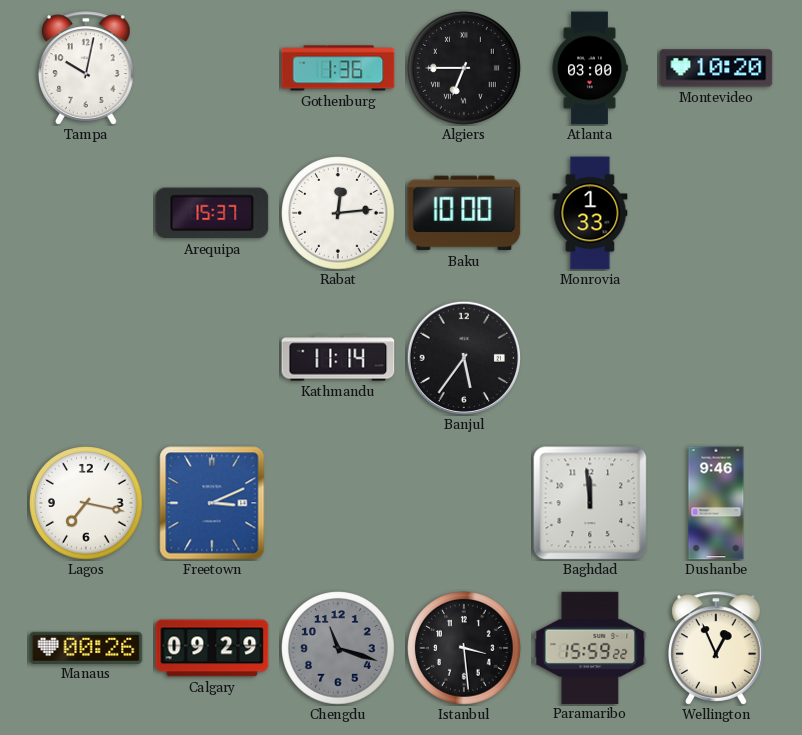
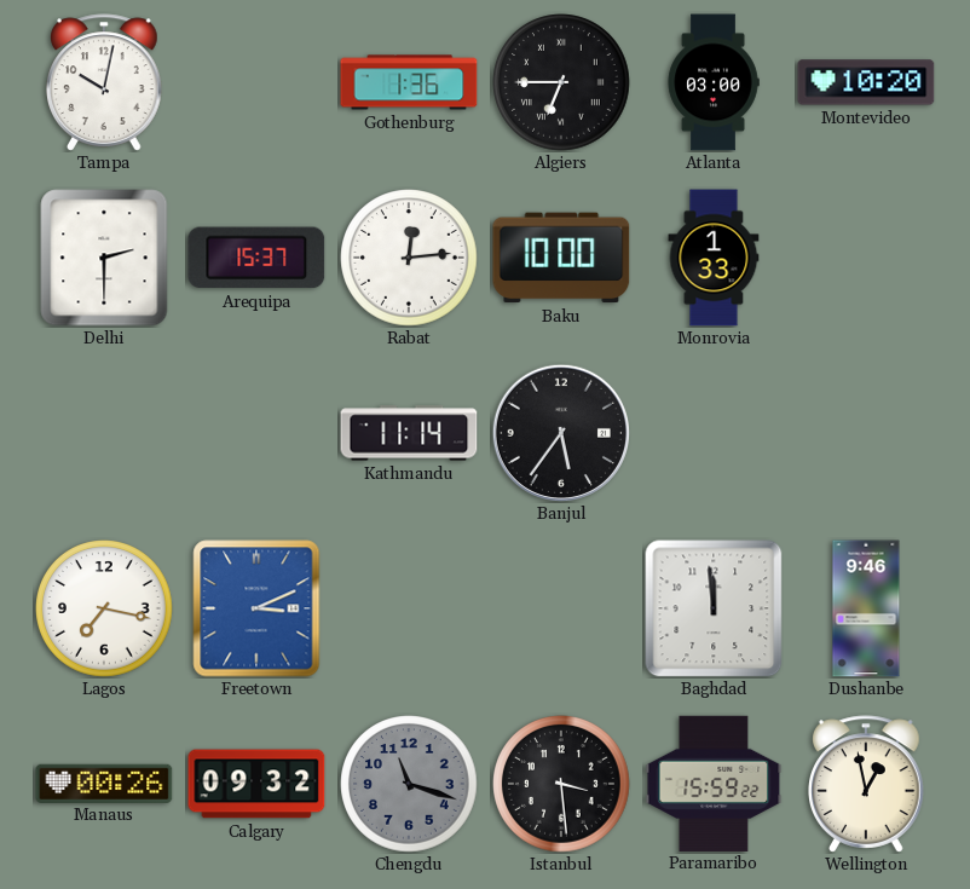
Delhi: none -> 2:30 (104, 258)
Calgary: 09:29 -> 09:32 (256, 784)
Wellington: 12:56 -> 12:58 (866, 784)
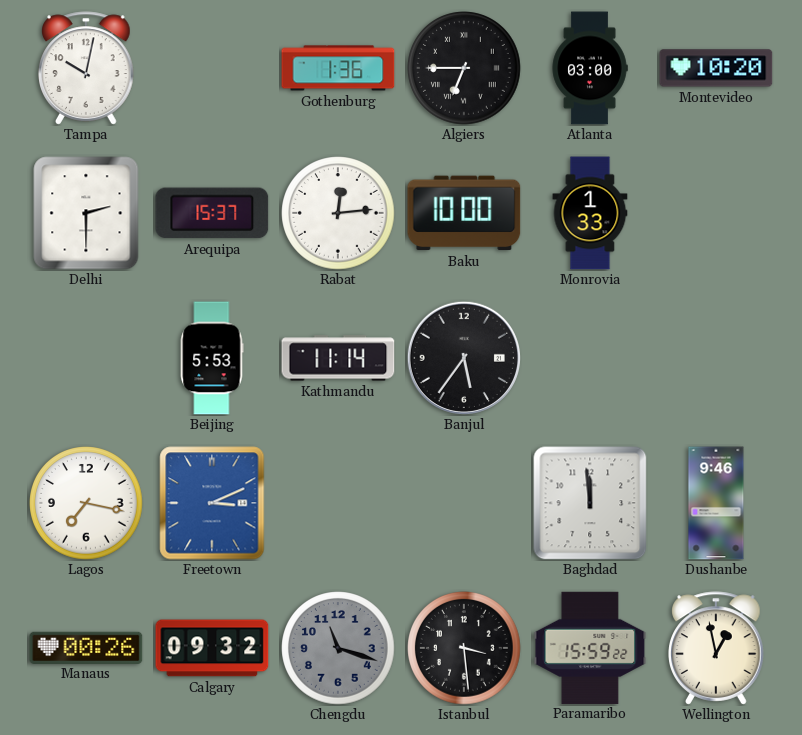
Beijing: none -> 5:53 (212, 358)
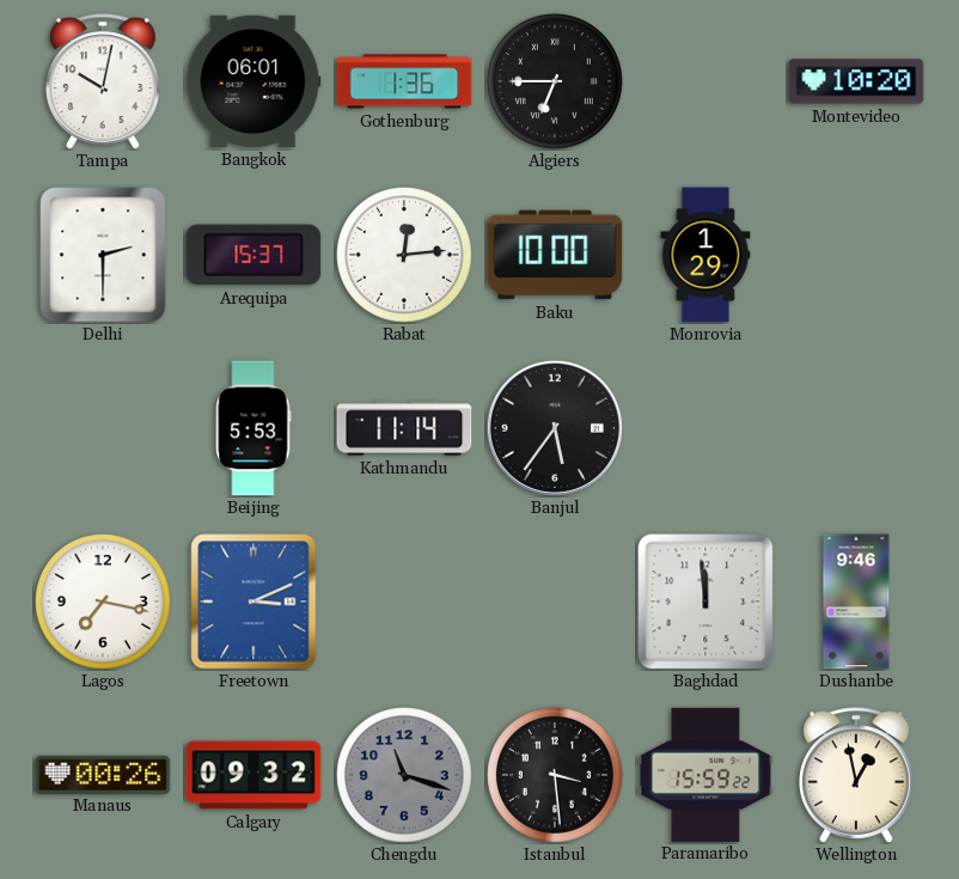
Bangkok: none -> 06:01 (254, 81)
Atlanta: 03:00 -> none (590, 68)
Monrovia: 1:33 -> 1:29 (705, 255)
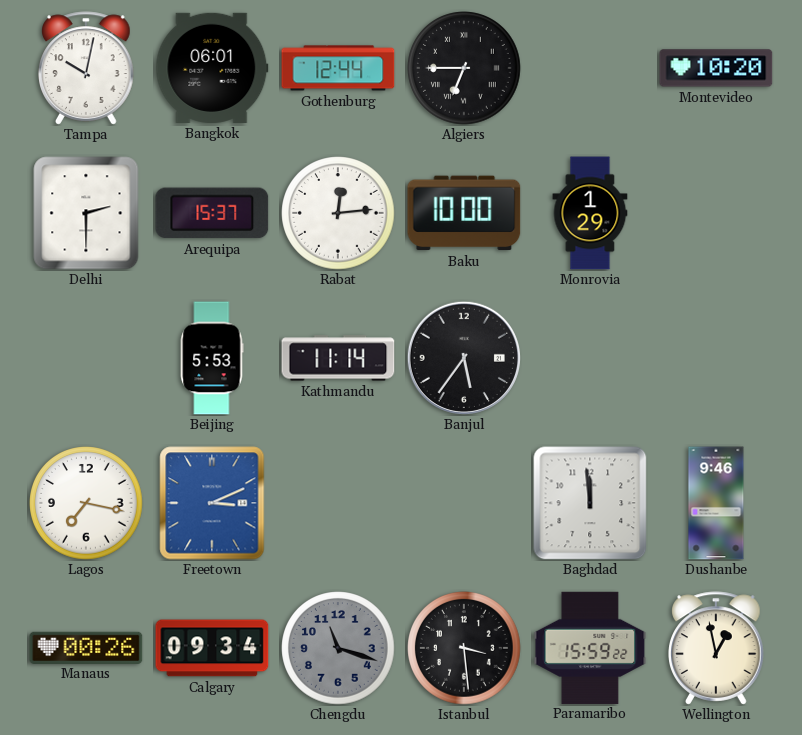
Gothenburg: 1:36 -> 12:44 (338, 68)
Calgary: 09:32 -> 09:34 (212, 648)
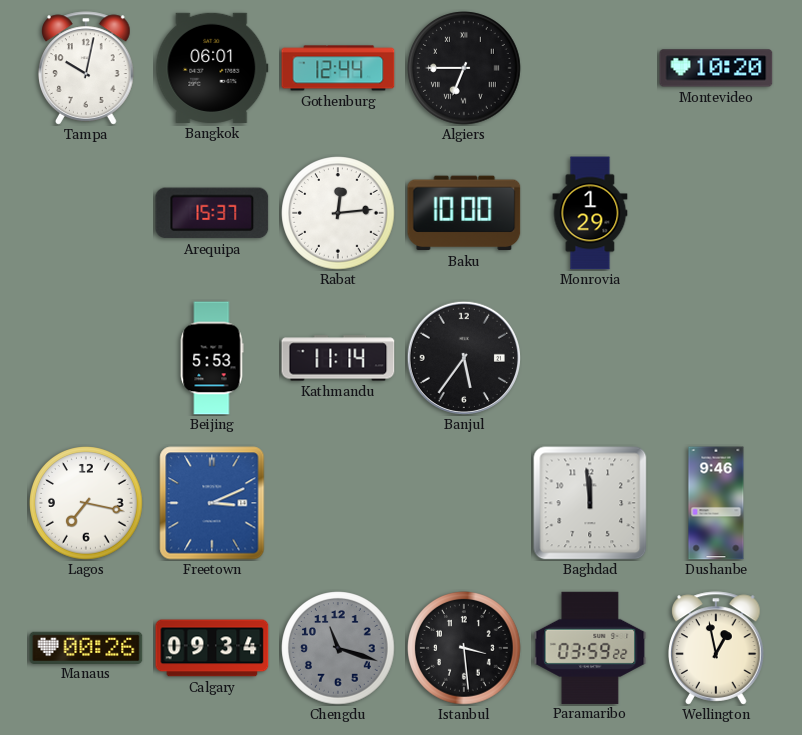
Delhi: 2:30 -> none (86, 213)
Paramaribo: 15:59 -> 03:59 (590, 647)
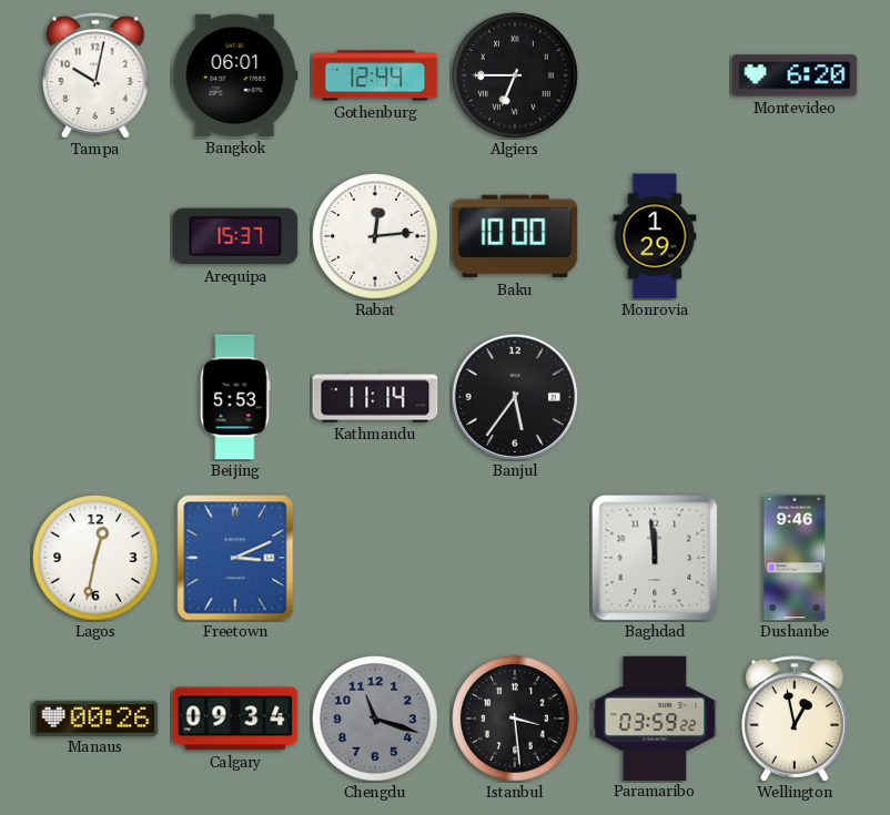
Montevideo: 10:20 -> 6:20 (795, 75)
Lagos: 7:17 -> 12:32 (95, 558)
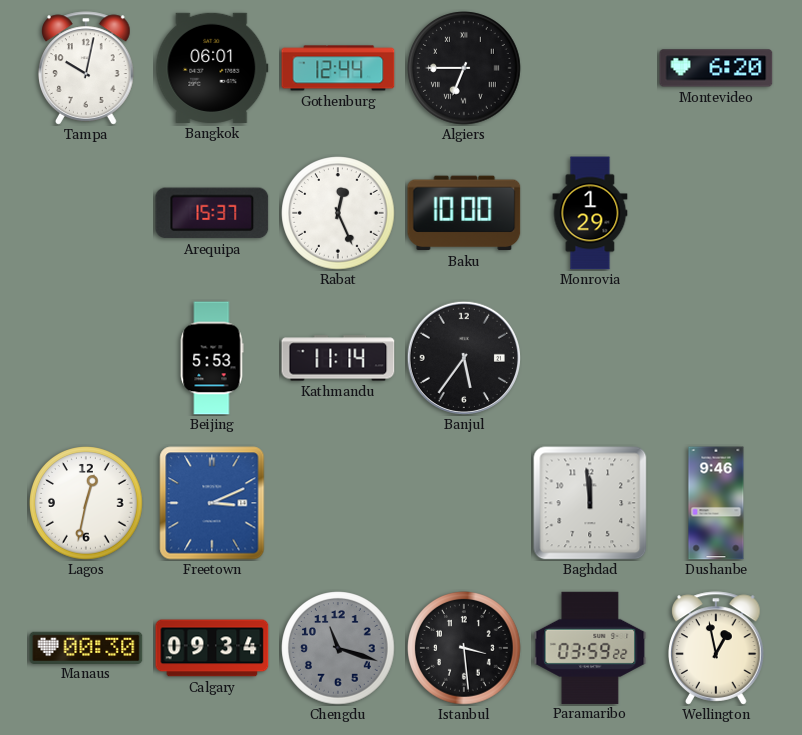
Rabat: 12:14 -> 12:26 (338, 213)
Manaus: 00:26 -> 00:30 (86, 647)
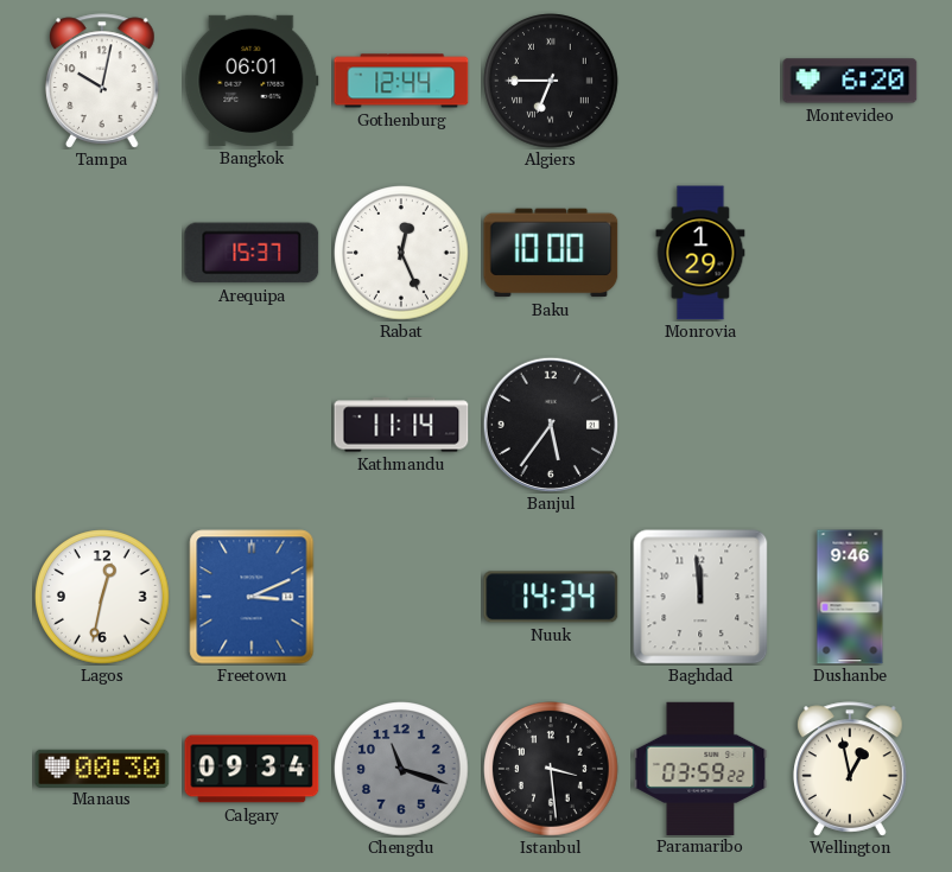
Beijing: 5:53 -> none (212, 358)
Nuuk: none -> 14:34 (551, 597)
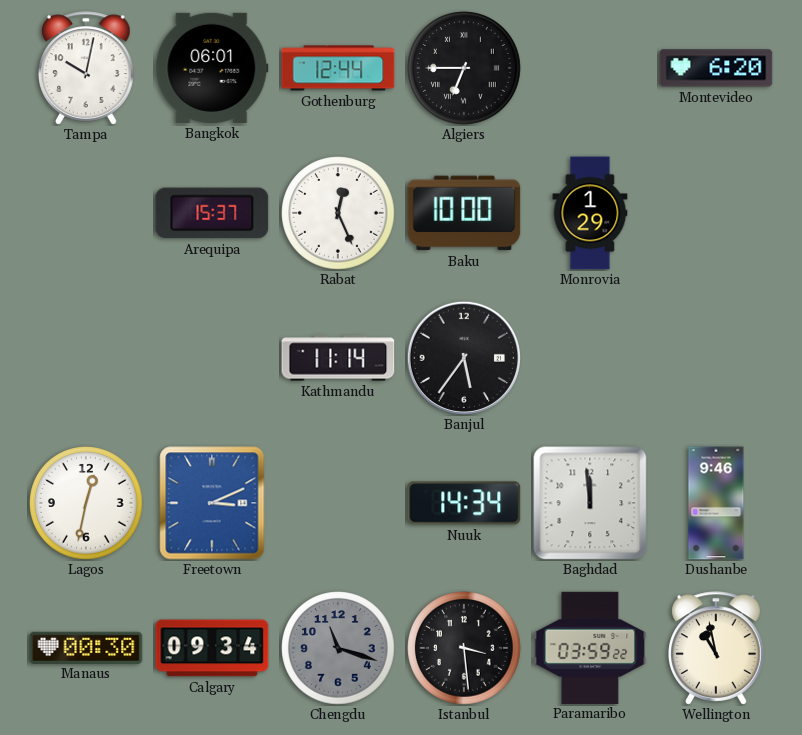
Wellington: 12:58 -> 10:58 (716, 648)
